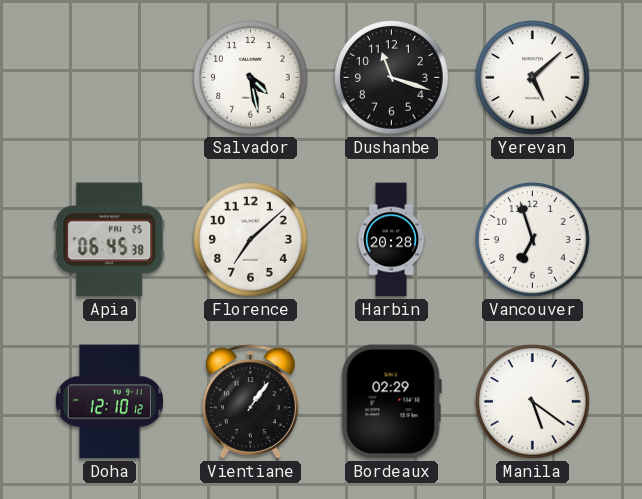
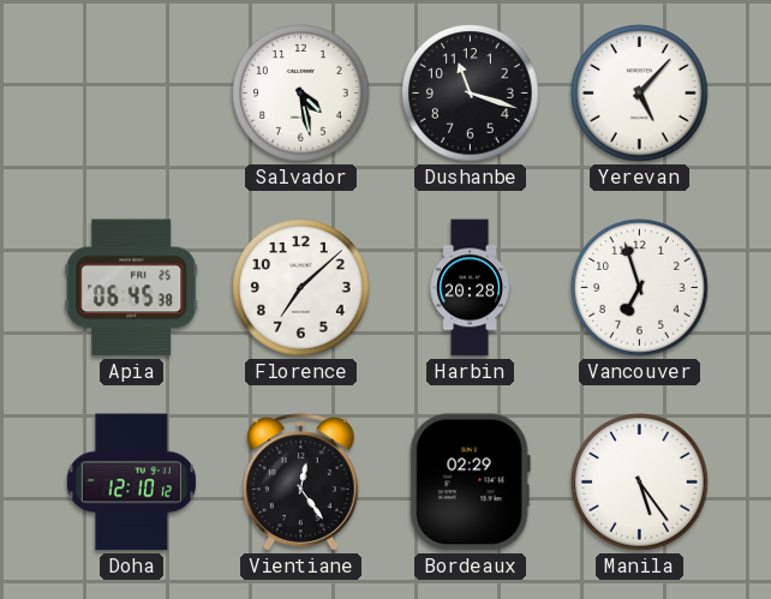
Yerevan: 5:08 -> 5:07 (640, 94)
Vientiane: 1:06 -> 12:24 (300, 483)
Manila: 5:21 -> 5:24 (640, 483)
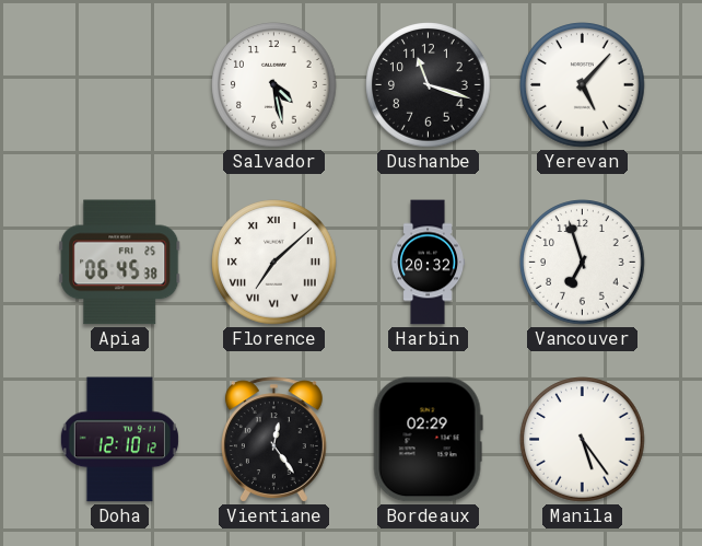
Florence numerals: Arabic -> Roman (274, 263)
Harbin: 20:28 -> 20:32 (428, 263)
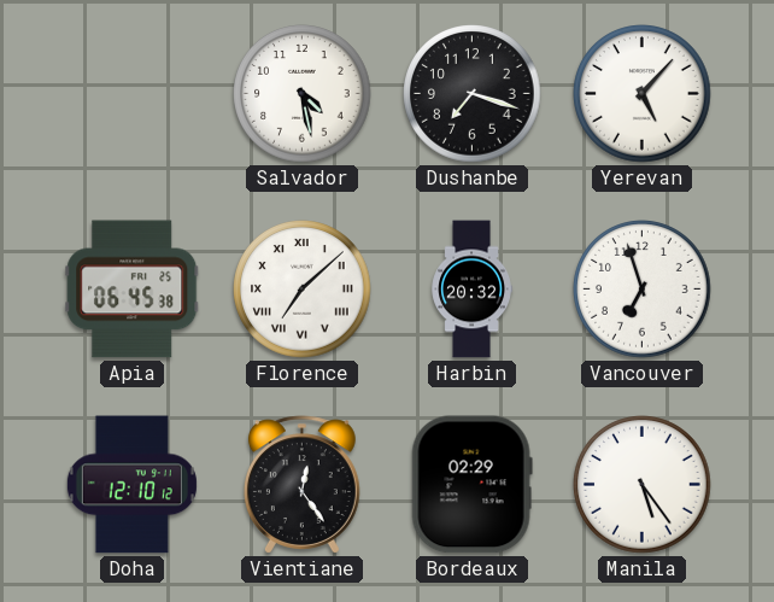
Dushanbe: 11:18 -> 7:18 (473, 94)
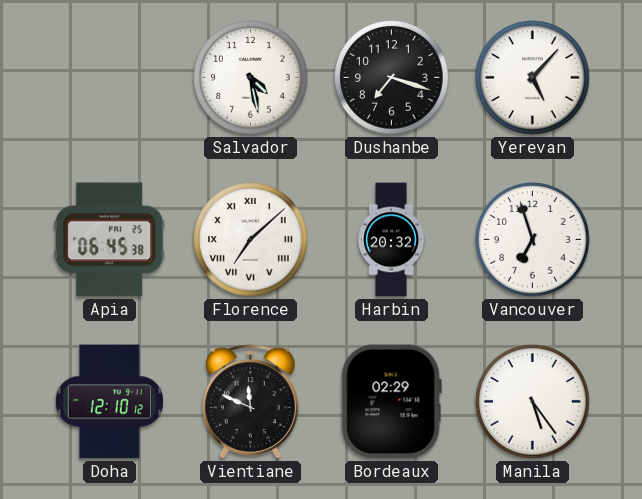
Vientiane: 12:24 -> 11:49 (250, 402)
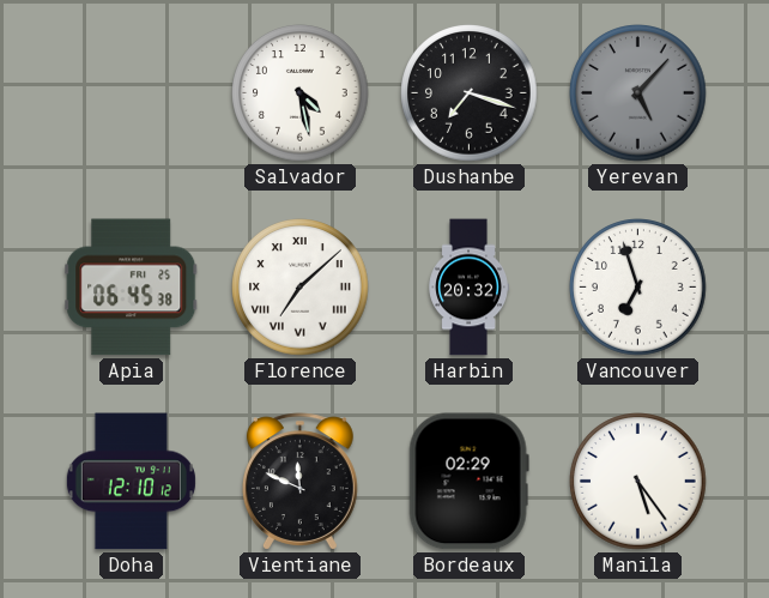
Yerevan dial: white -> grey (638, 93)
